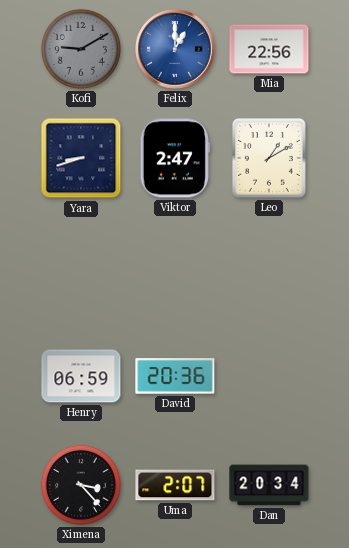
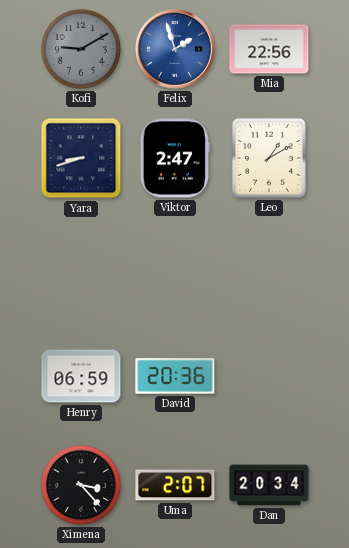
Felix: 1:00 -> 1:57 (175, 49)
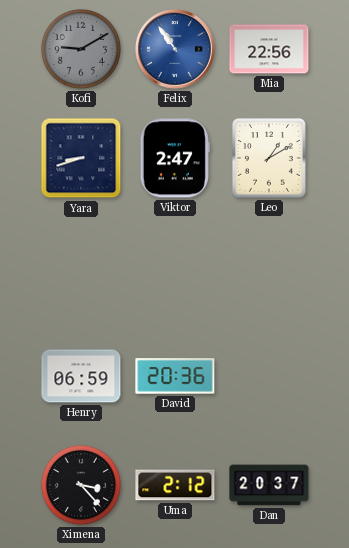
Felix: 1:57 -> 10:54 (175, 49)
Uma: 2:07 -> 2:12 (175, 485)
Dan: 20:34 -> 20:37 (269, 485)
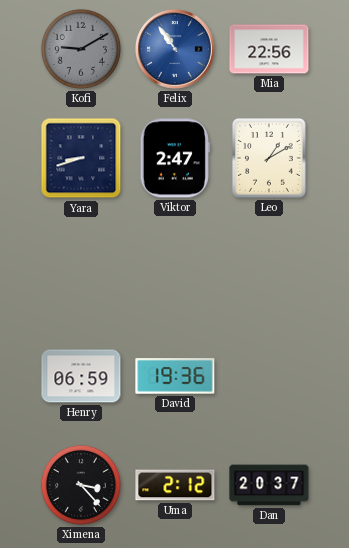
David: 20:36 -> 19:36 (175, 376)
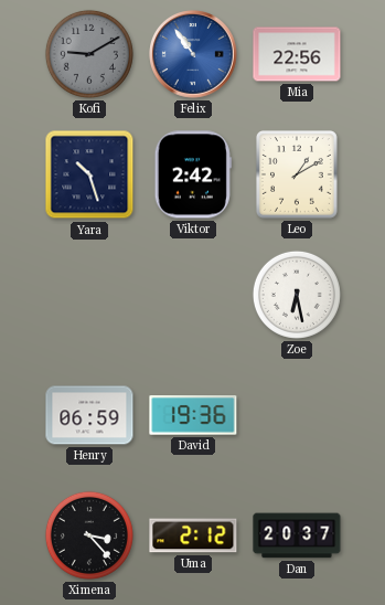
Yara: 8:42 -> 10:27 (89, 174)
Viktor: 2:47 -> 2:42 (193, 174)
Zoe: none -> 6:28 (297, 295)
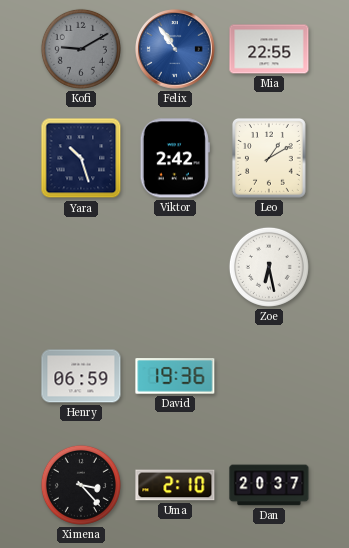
Mia: 22:56 -> 22:55 (269, 49)
Uma: 2:12 -> 2:10 (175, 485)
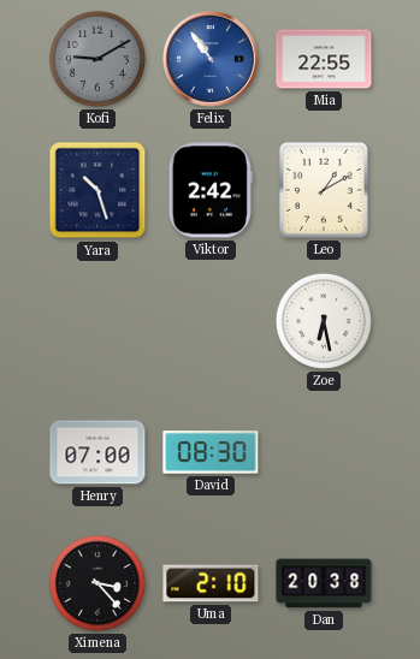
Henry: 06:59 -> 07:00 (97, 452)
David: 19:36 -> 08:30 (211, 452)
Dan: 20:37 -> 20:38 (324, 583)
